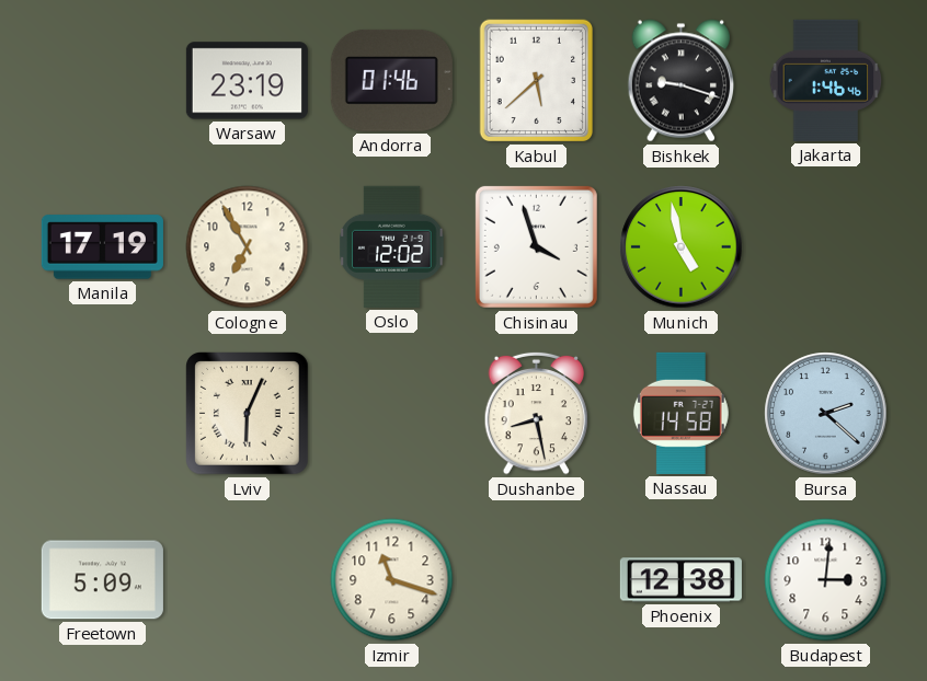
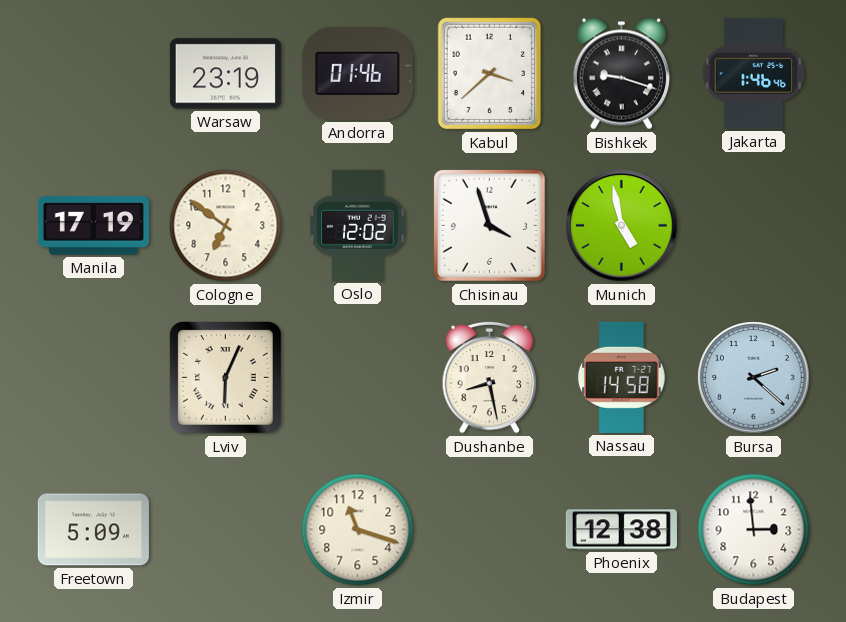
Kabul: 5:38 -> 3:38 (490, 74)
Cologne: 6:55 -> 6:51 (226, 226)
Budapest: 3:01 -> 2:59 (754, 530)
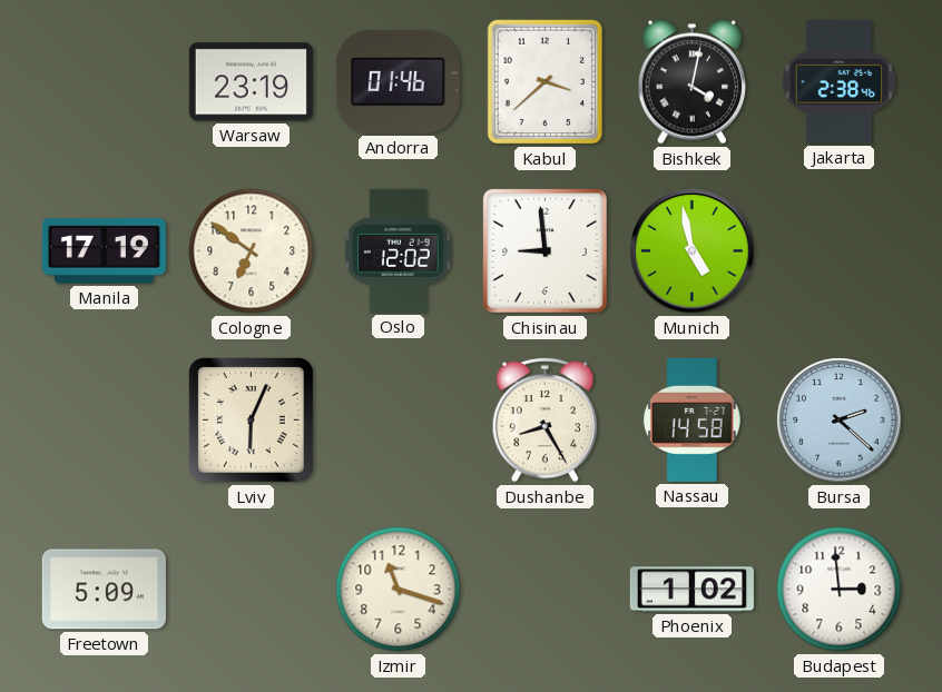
Bishkek: 9:18 -> 4:02 (693, 82)
Jakarta: 1:46 -> 2:38 (840, 81)
Chisinau: 3:57 -> 8:59 (544, 250)
Dushanbe: 8:28 -> 8:25 (546, 419)
Phoenix: 12:38 -> 1:02 (691, 590)
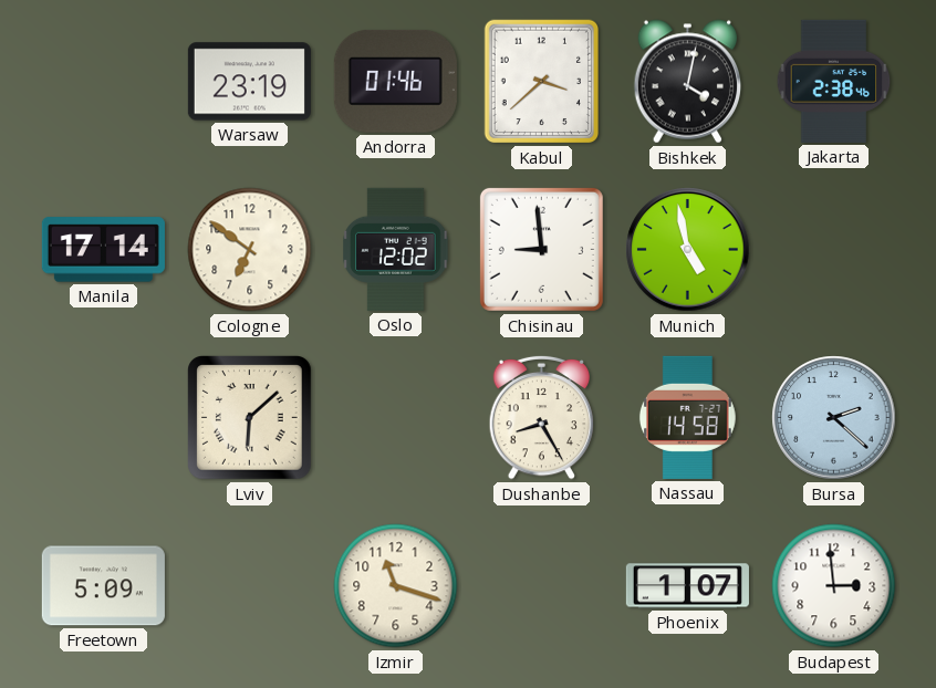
Manila: 17:19 -> 17:14 (103, 250)
Lviv: 6:04 -> 6:08 (250, 418)
Phoenix: 1:02 -> 1:07 (687, 586)
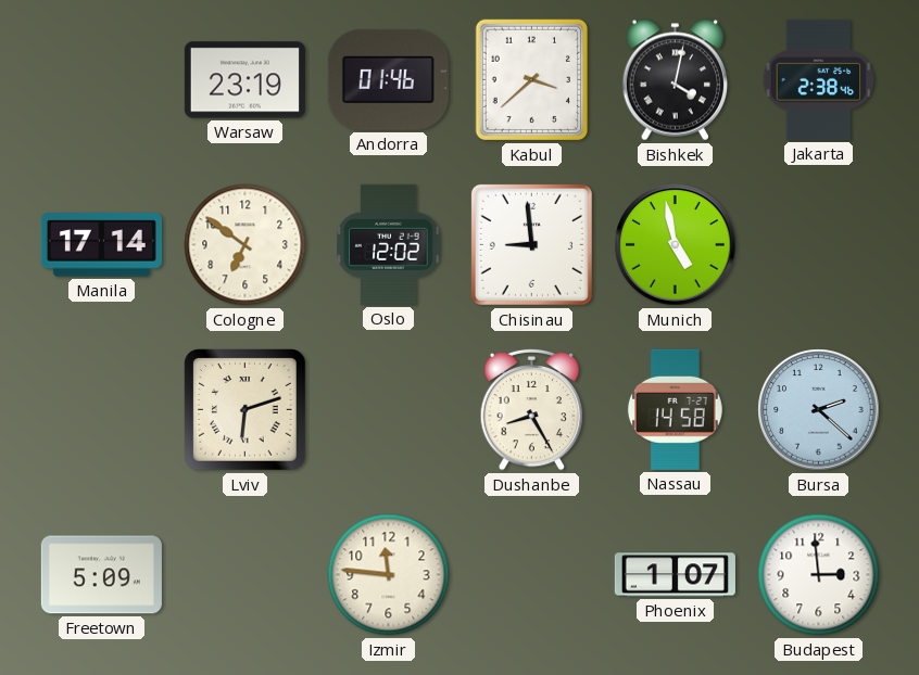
Lviv: 6:08 -> 6:12 (246, 410)
Izmir: 11:18 -> 11:46 (389, 575)
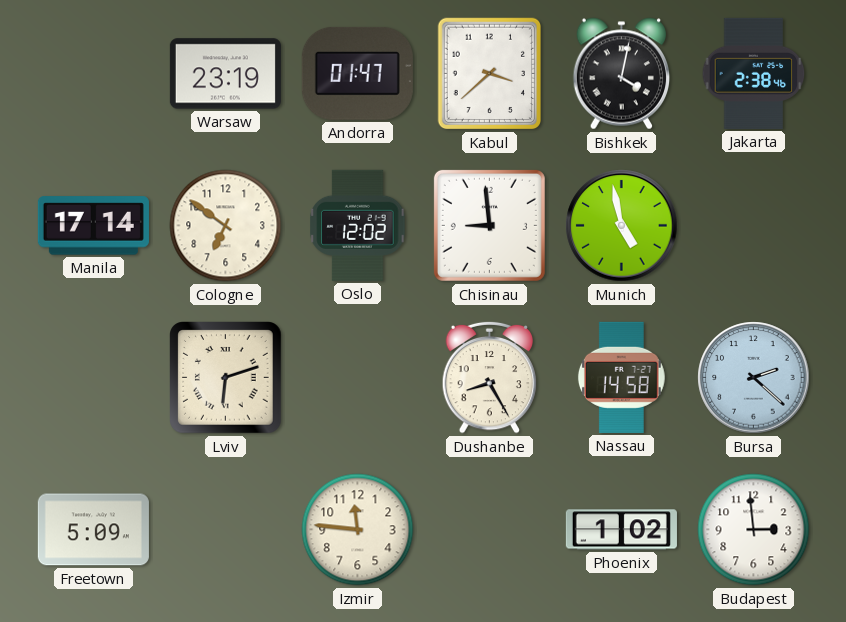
Andorra: 01:46 -> 01:47 (357, 73)
Phoenix: 1:07 -> 1:02 (621, 530)
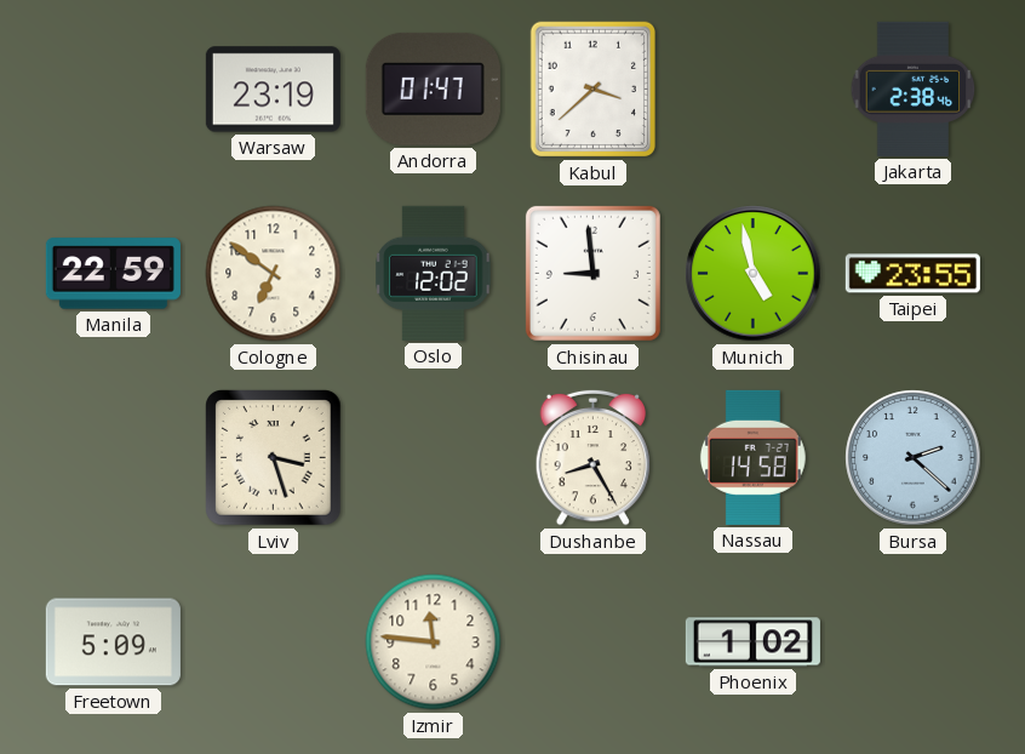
Bishkek: 4:02 -> none (622, 74)
Manila: 17:14 -> 22:59 (113, 274)
Taipei: none -> 23:55 (912, 274)
Lviv: 6:12 -> 3:27 (274, 458)
Budapest: 2:59 -> none (754, 530)
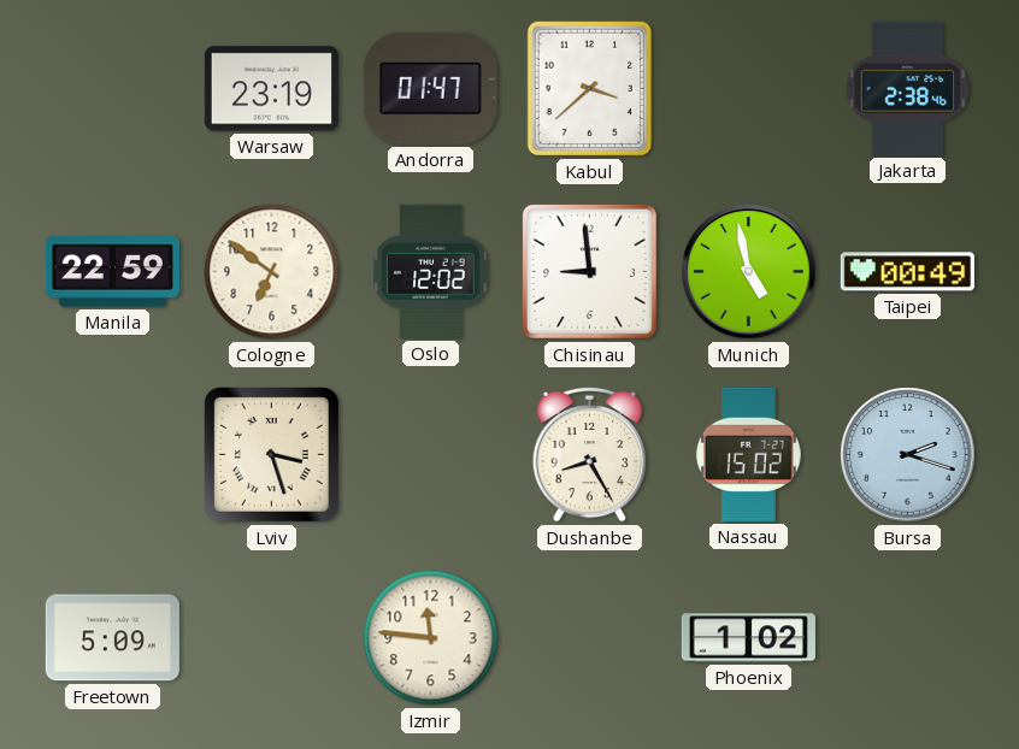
Taipei: 23:55 -> 00:49 (907, 272)
Nassau: 14:58 -> 15:02 (748, 454)
Bursa: 2:22 -> 2:18 (908, 455)
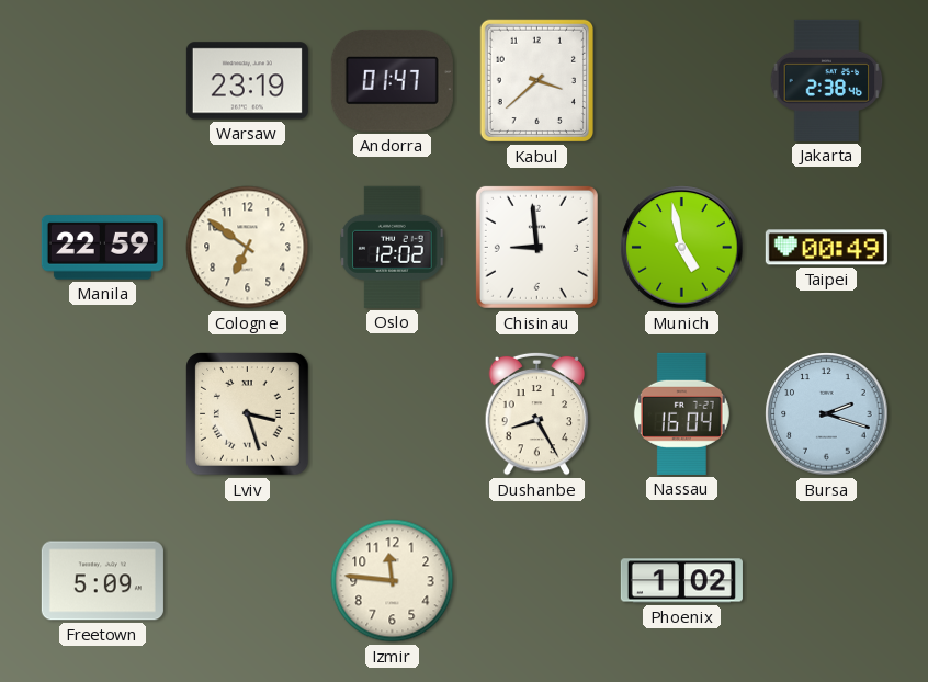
Nassau: 15:02 -> 16:04 (681, 413)
